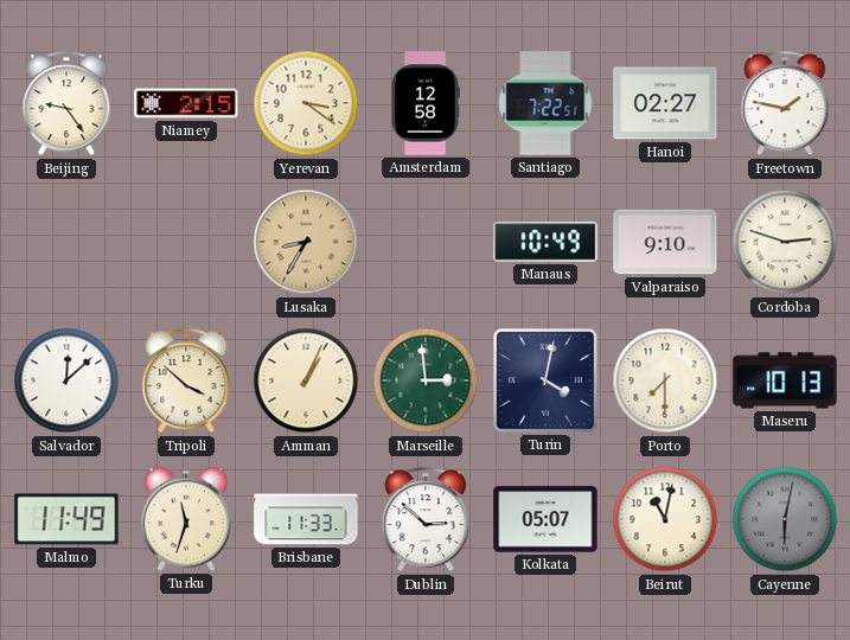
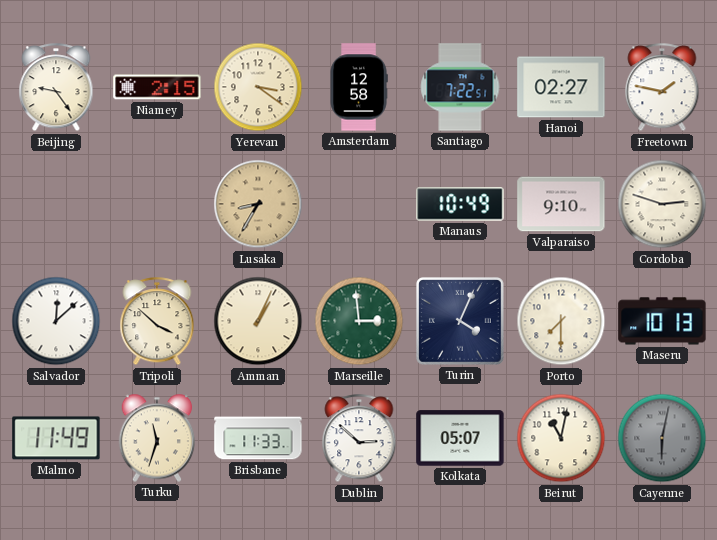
Turin: 4:02 -> 4:04 (461, 322)
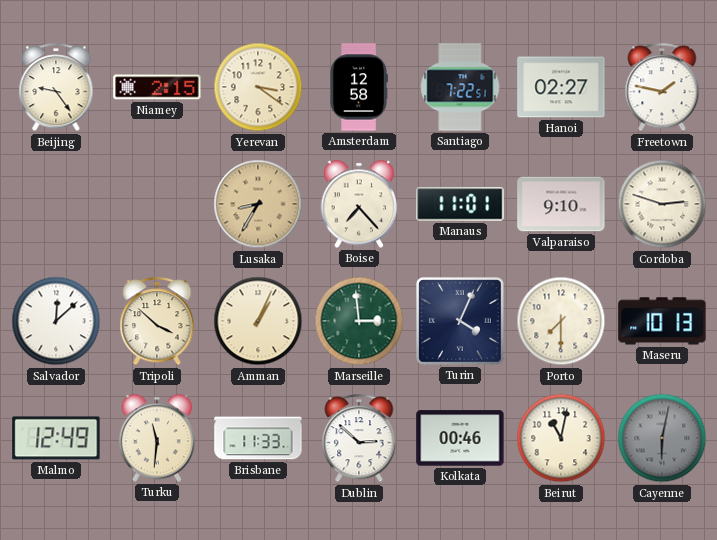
Boise: none -> 7:23 (359, 204)
Manaus: 10:49 -> 11:01 (460, 204)
Malmo: 11:49 -> 12:49 (56, 438)
Turku: 11:33 -> 11:31 (157, 438)
Kolkata: 05:07 -> 00:46 (460, 438)
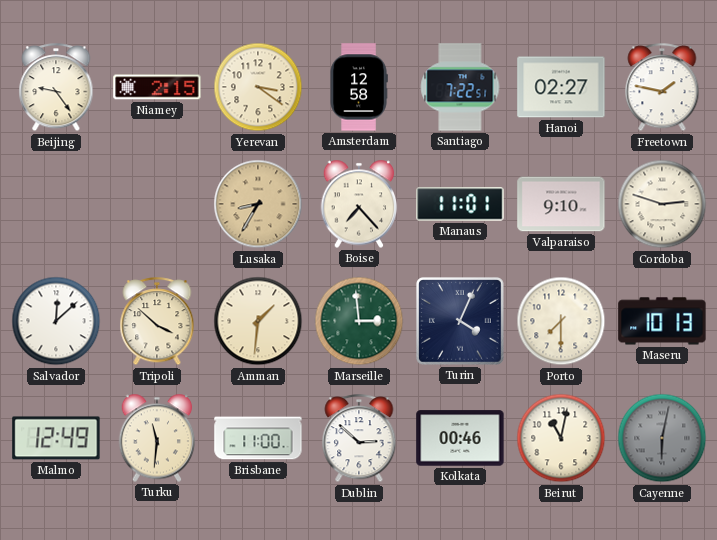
Amman: 1:04 -> 1:31 (258, 321)
Brisbane: 11:33 -> 11:00 (258, 438)
